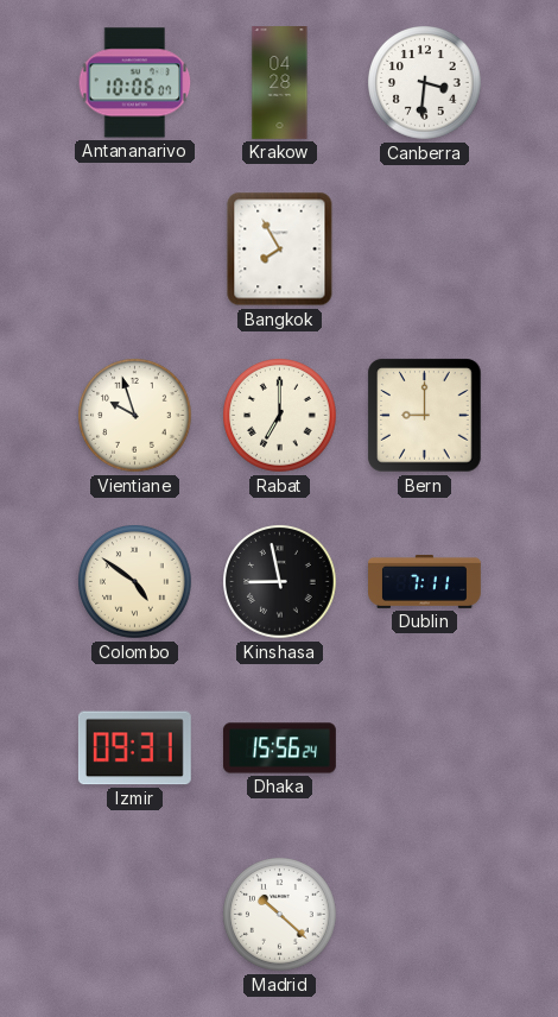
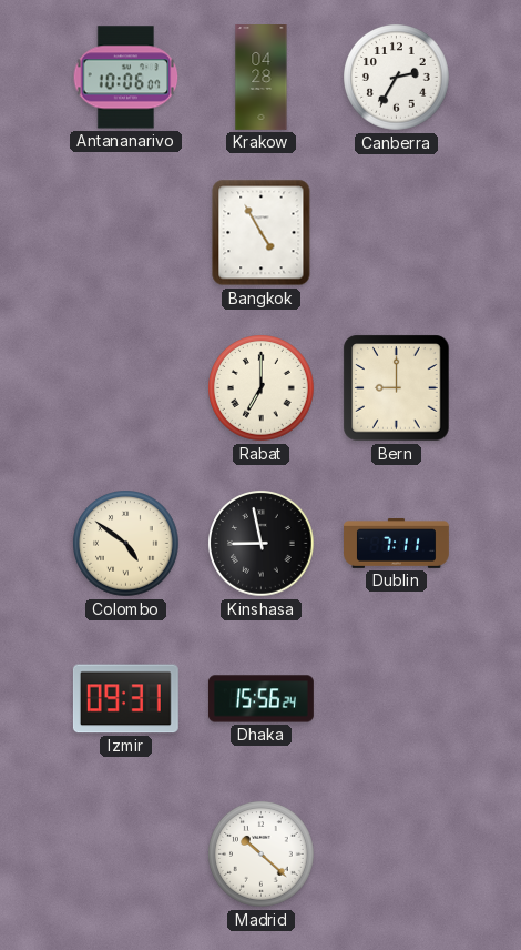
Canberra: 3:31 -> 2:35 (397, 78)
Bangkok: 7:55 -> 4:55 (262, 233)
Vientiane: 9:57 -> none (135, 416)
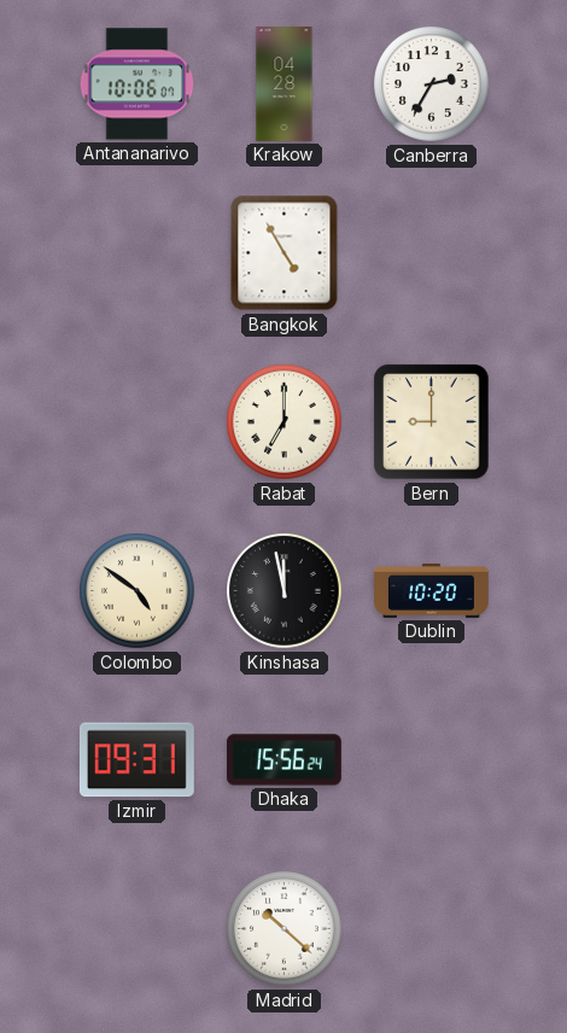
Kinshasa: 8:58 -> 11:58 (285, 591)
Dublin: 7:11 -> 10:20 (432, 590)
